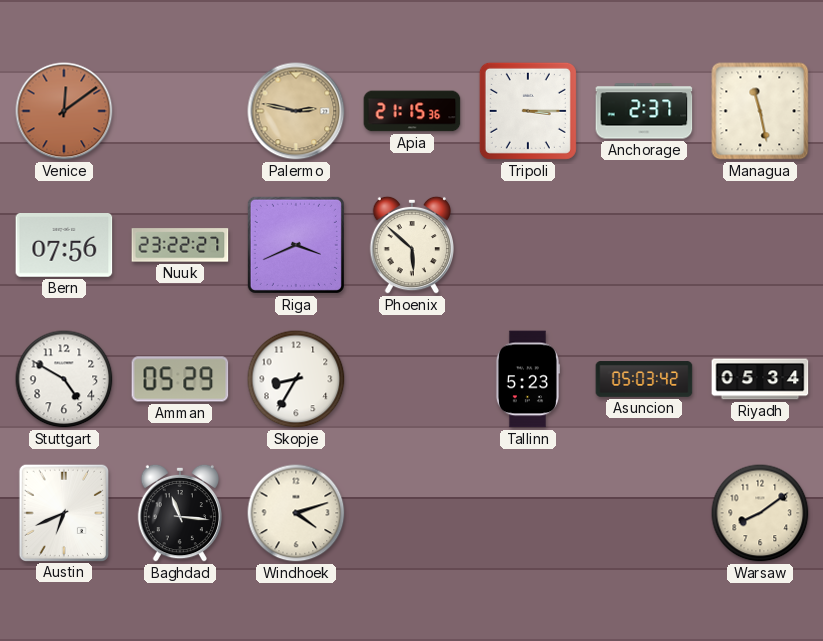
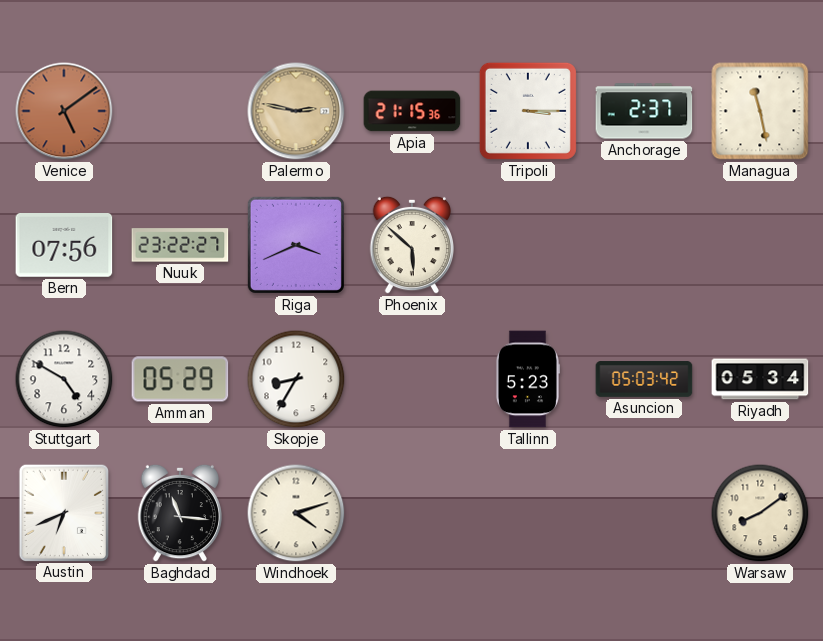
Venice: 12:09 -> 5:09 (64, 111)
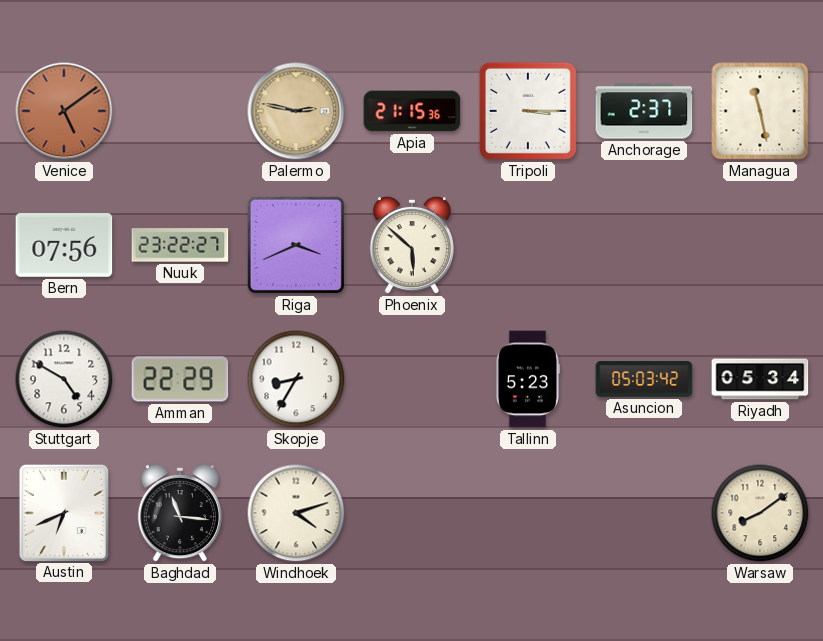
Amman: 05:29 -> 22:29 (180, 379)
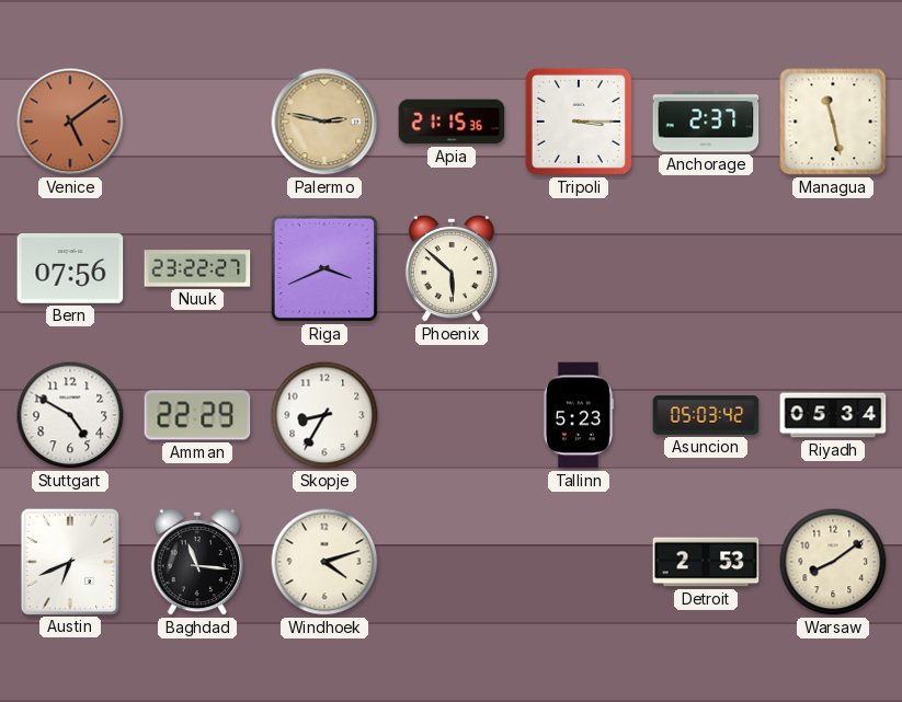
Detroit: none -> 2:53 (706, 562)
